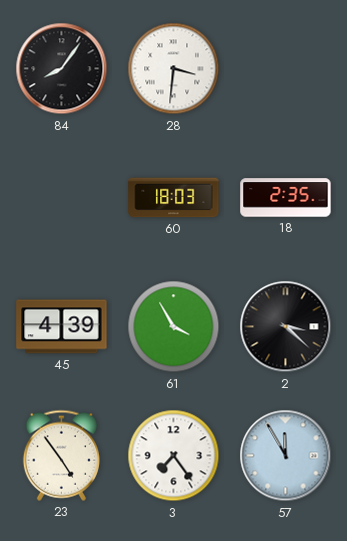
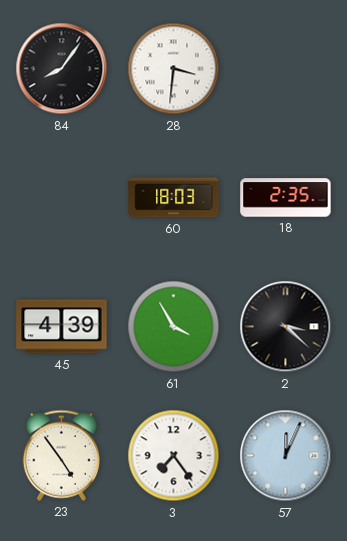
57: 11:55 -> 12:04 (286, 456)
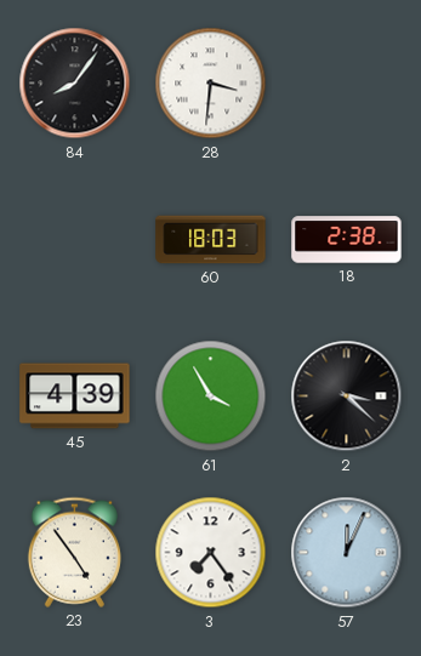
18: 2:35 -> 2:38 (347, 240)
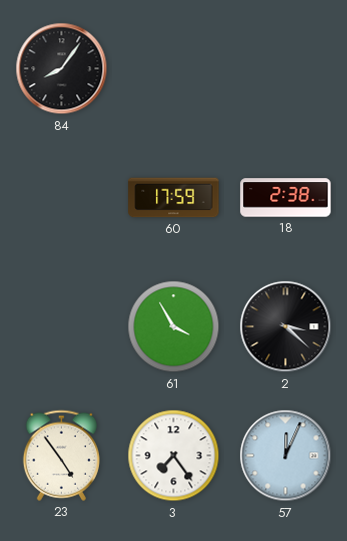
28: 3:31 -> none (211, 84)
60: 18:03 -> 17:59 (174, 198)
45: 4:39 -> none (75, 397)
